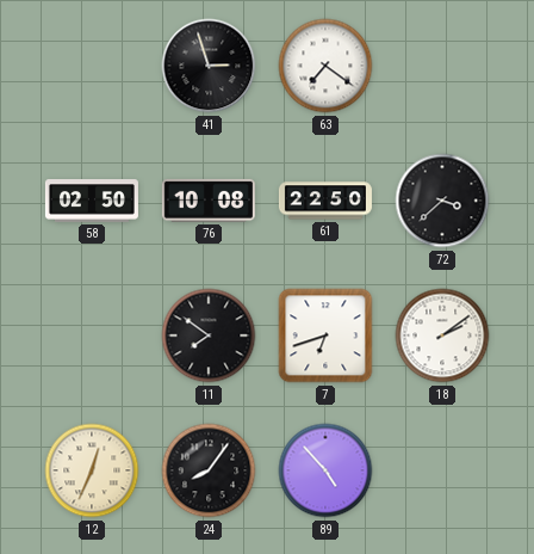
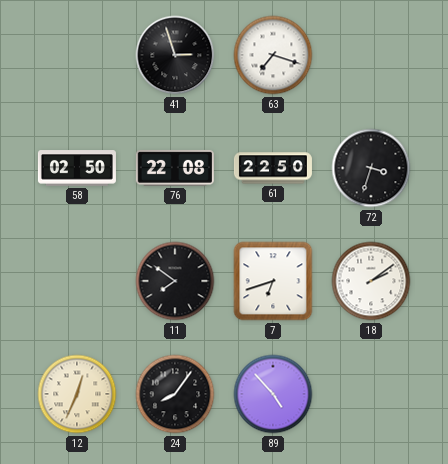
63: 7:21 -> 7:18 (273, 55)
76: 10:08 -> 22:08 (175, 168)
72: 3:38 -> 3:33 (371, 168)
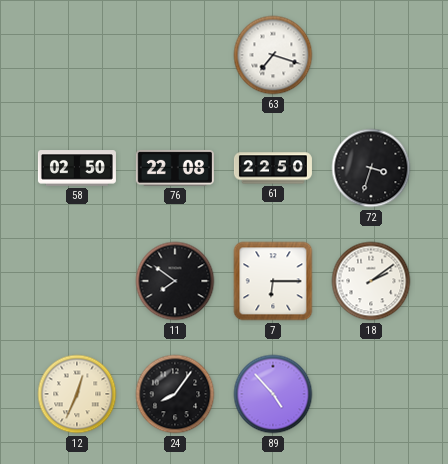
41: 2:57 -> none (175, 55)
7: 6:42 -> 6:15 (273, 281)
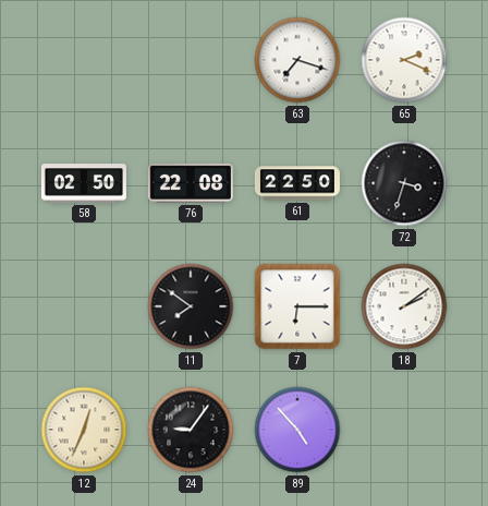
65: none -> 2:19 (404, 60)
24: 8:06 -> 9:06 (191, 430)
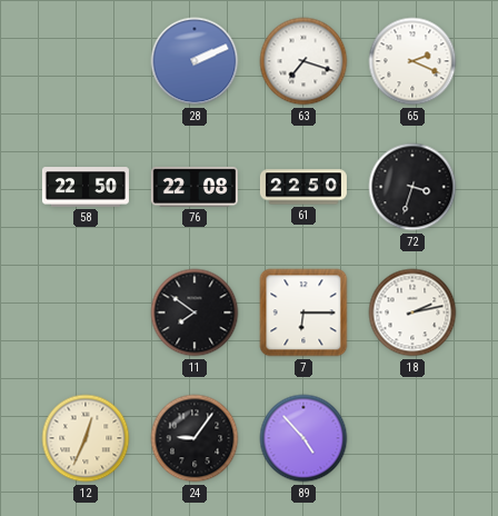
28: none -> 2:11 (195, 61)
58: 02:50 -> 22:50 (86, 187)
18: 2:09 -> 2:13 (412, 312)
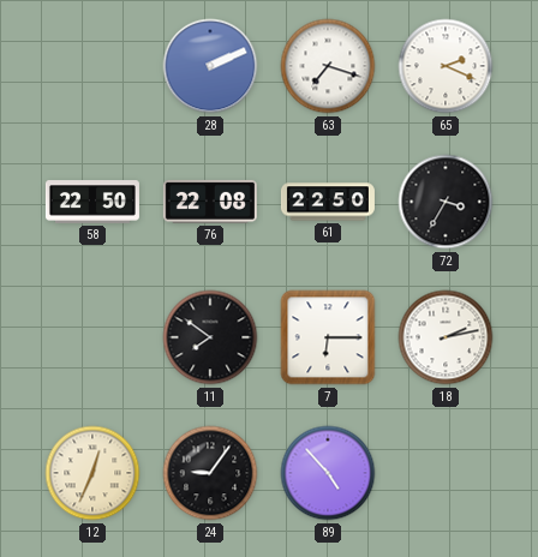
72: 3:33 -> 3:35 (446, 202)
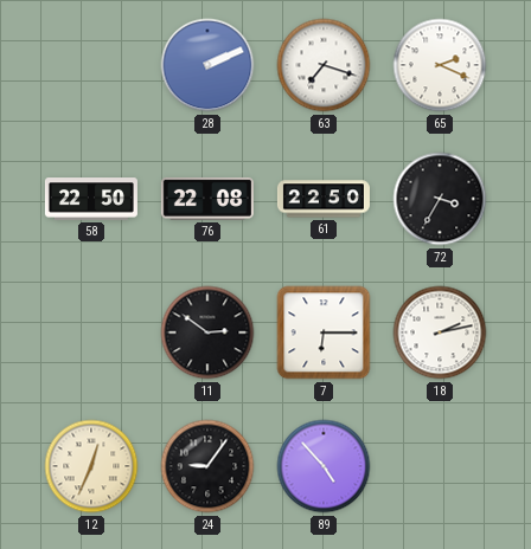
11: 7:51 -> 2:51 (207, 332)
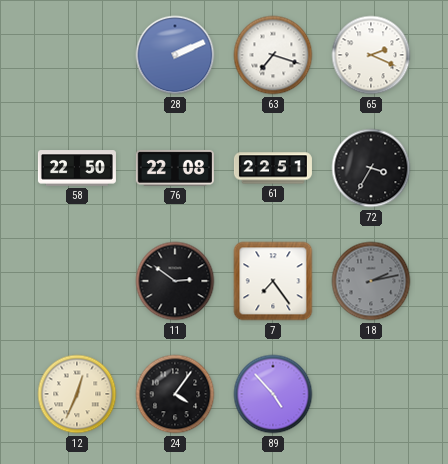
61: 22:50 -> 22:51 (273, 168)
7: 6:15 -> 7:24 (273, 281)
18 dial: white -> grey (371, 281)
24: 9:06 -> 4:06 (175, 394)
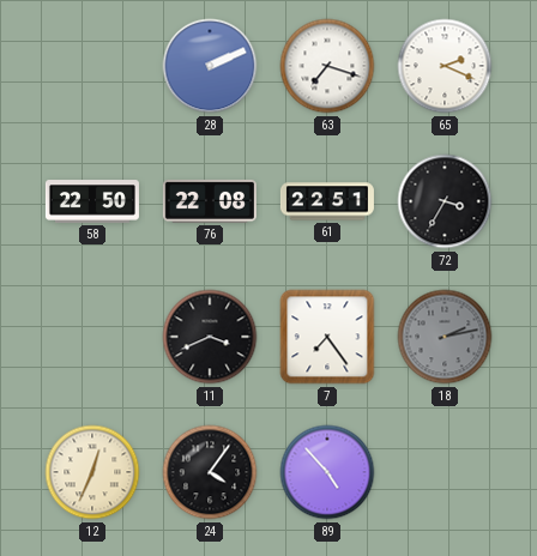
11: 2:51 -> 3:41 (210, 337)
